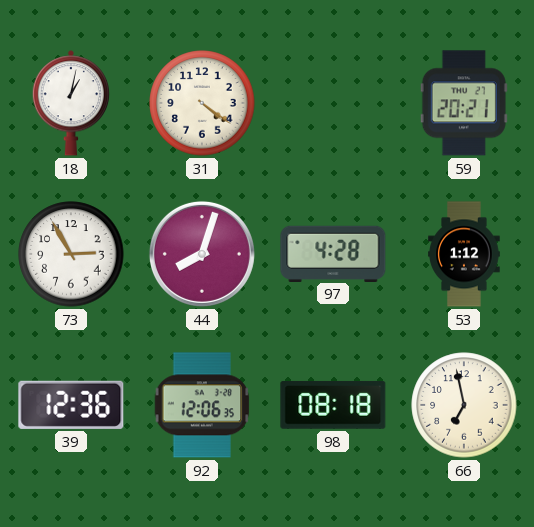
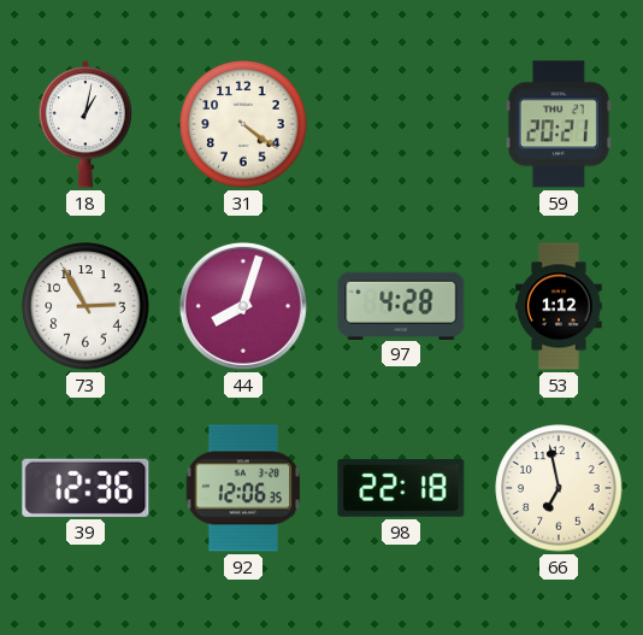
98: 08:18 -> 22:18 (401, 488)
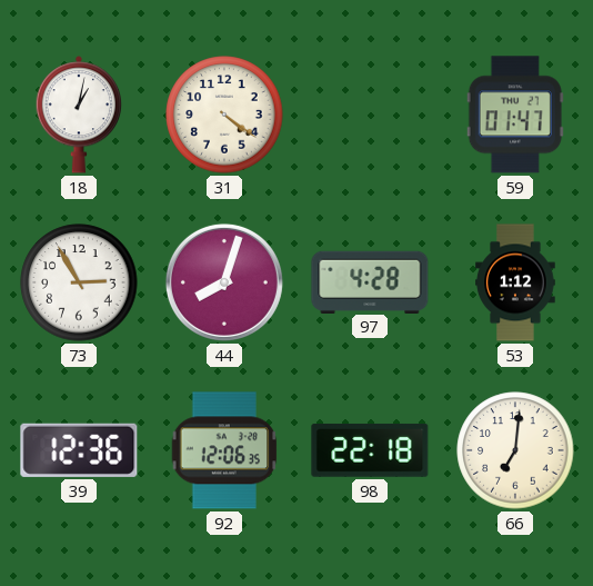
59: 20:21 -> 01:47 (515, 115)
66: 6:58 -> 7:01 (515, 450)
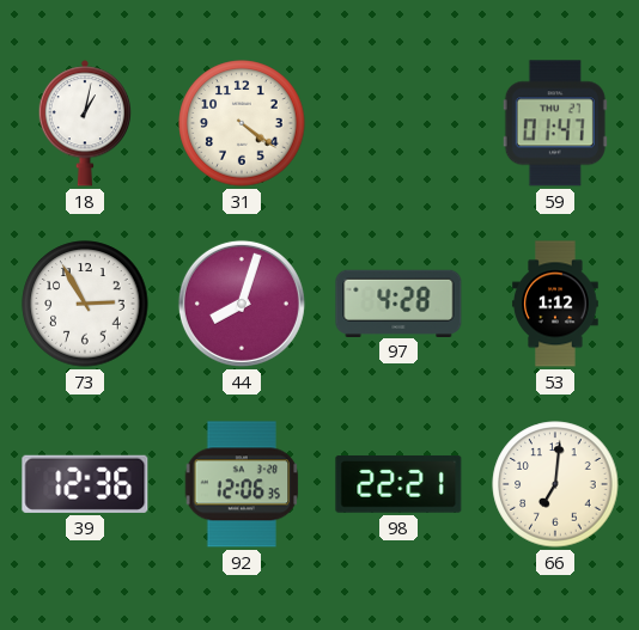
98: 22:18 -> 22:21 (398, 484)
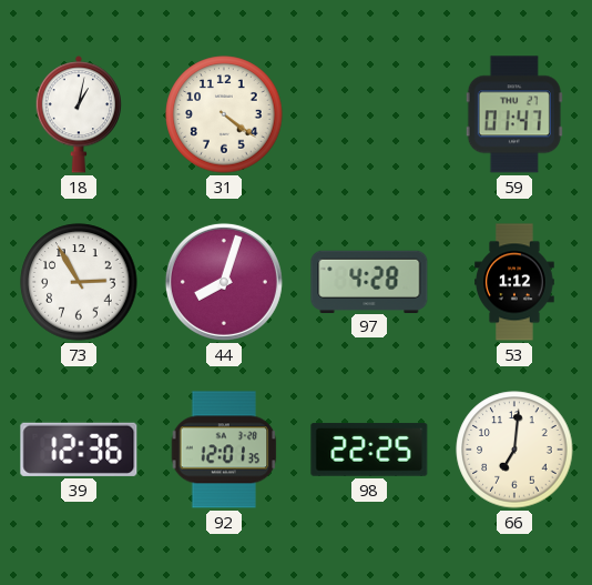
92: 12:06 -> 12:01 (224, 450)
98: 22:21 -> 22:25 (369, 450)
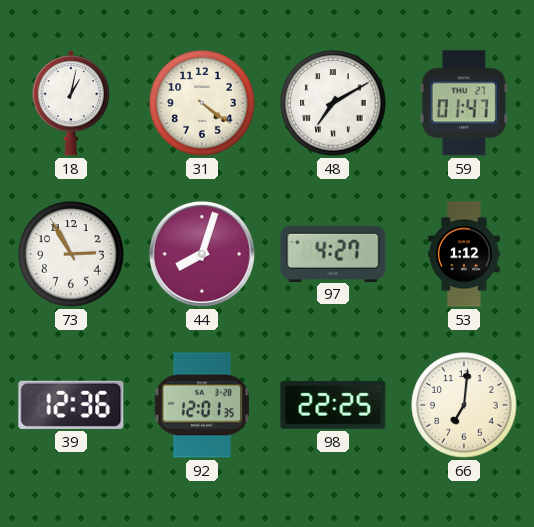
48: none -> 7:10 (333, 103)
97: 4:28 -> 4:27 (333, 253)
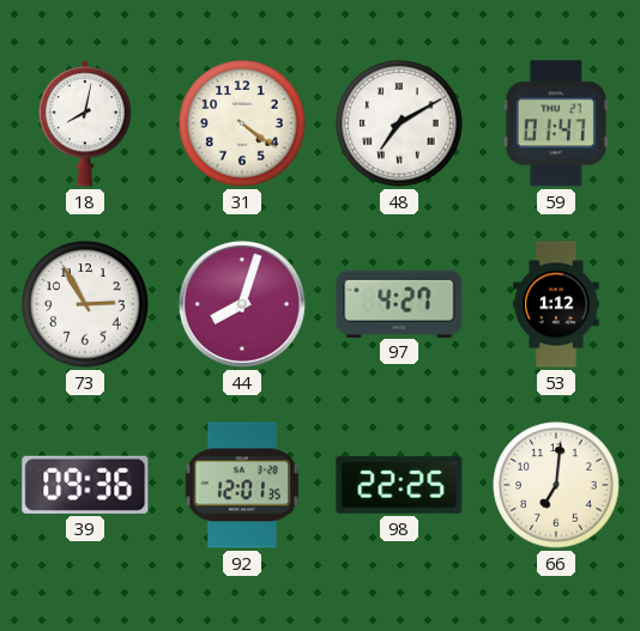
18: 1:02 -> 8:02 (84, 123)
39: 12:36 -> 09:36 (85, 485)
